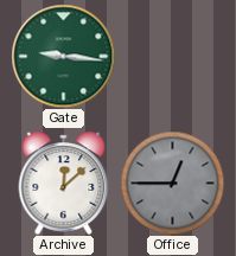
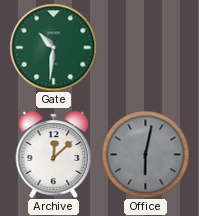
Gate: 9:16 -> 10:31 (53, 47)
Office: 12:45 -> 6:02 (145, 154)
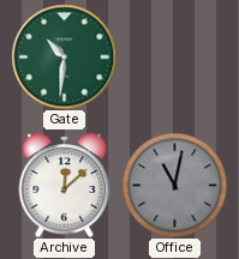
Office: 6:02 -> 11:02 (174, 185)
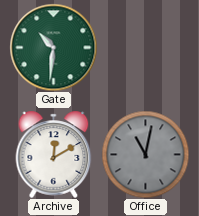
Archive: 12:08 -> 12:10 (54, 154)
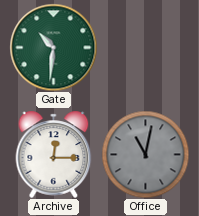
Archive: 12:10 -> 12:15 (54, 154)
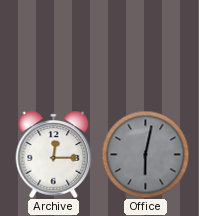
Gate: 10:31 -> none (53, 47)
Office: 11:02 -> 6:02 (145, 154)
